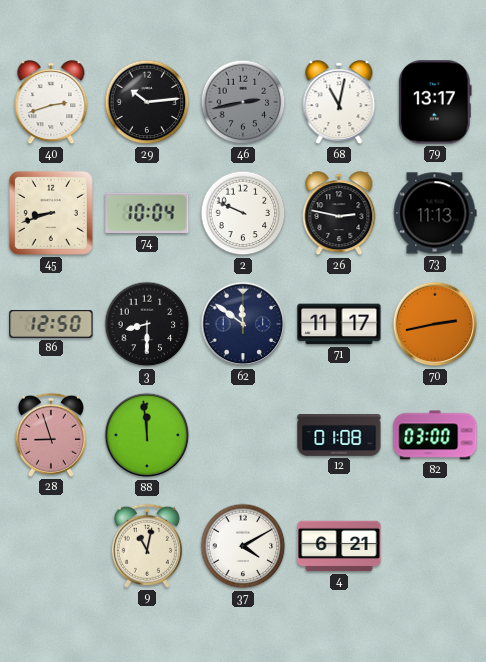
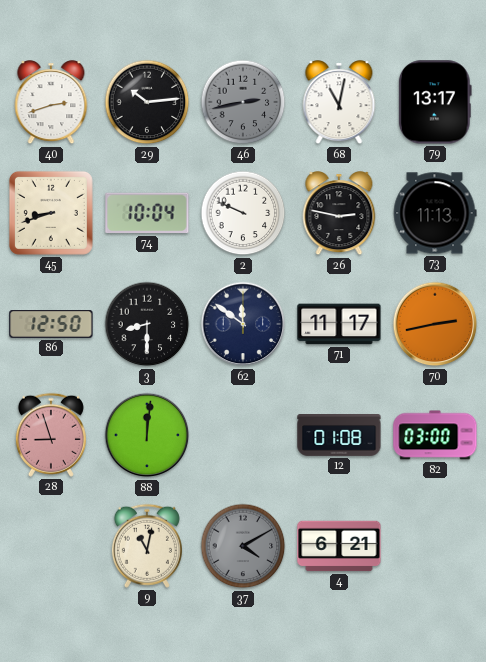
88: 11:59 -> 12:01 (147, 435)
37 dial: white -> grey (243, 546)
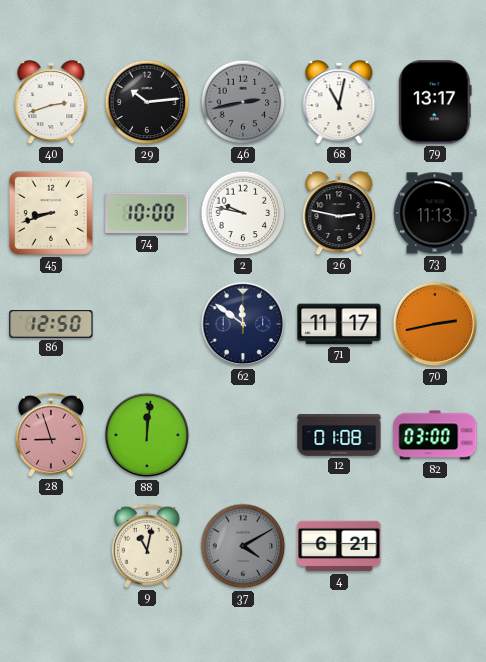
74: 10:04 -> 10:00 (147, 213)
2: 9:49 -> 9:47 (243, 213)
3: 8:30 -> none (147, 324)
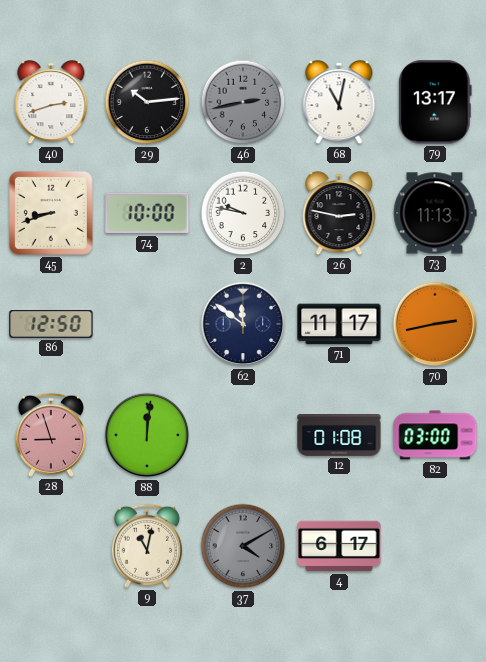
4: 6:21 -> 6:17 (339, 546)
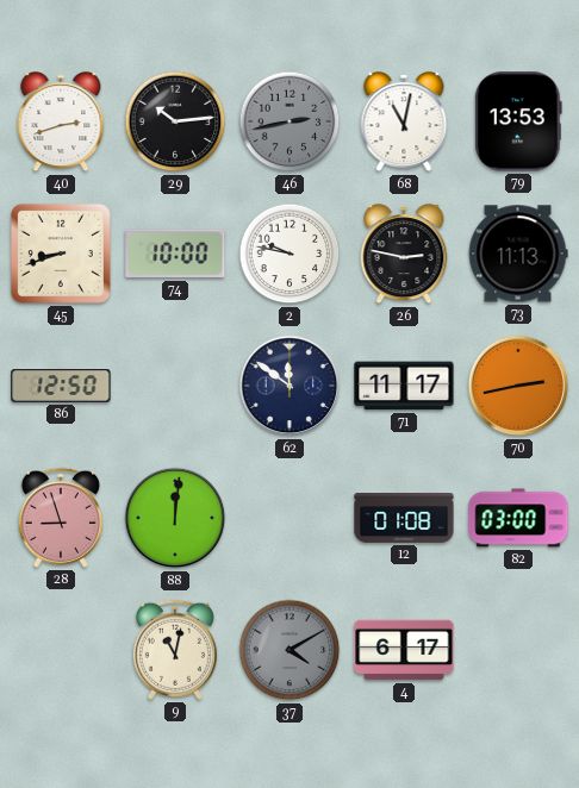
79: 13:17 -> 13:53 (518, 121)
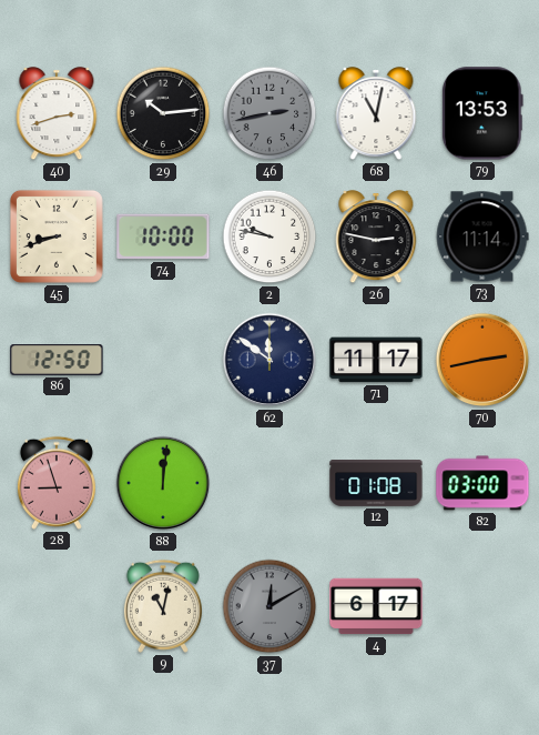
73: 11:13 -> 11:14 (482, 236)
37: 4:10 -> 12:10 (269, 606)
